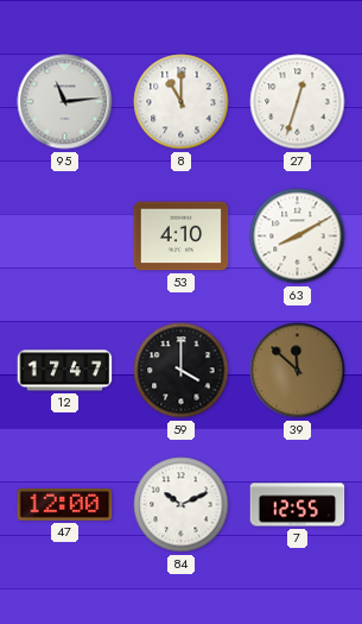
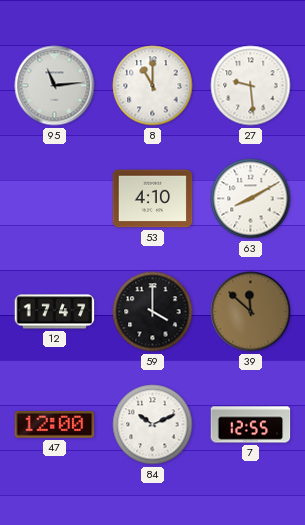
27: 12:33 -> 9:29 (251, 86)
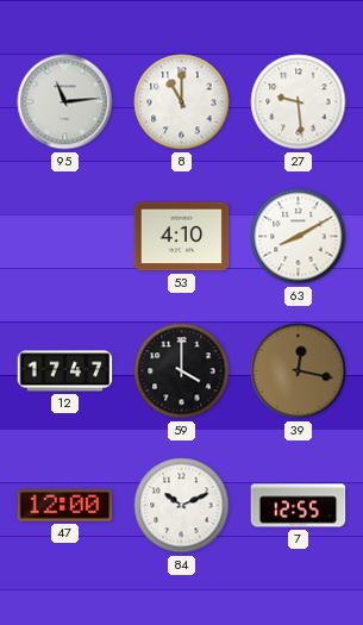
39: 11:52 -> 12:17 (299, 371)
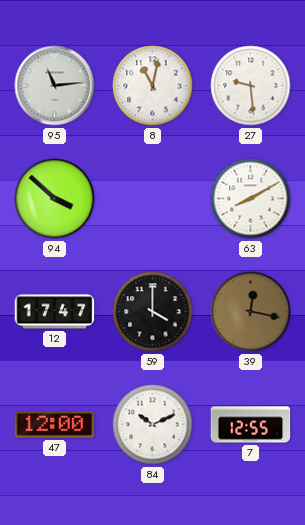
8: 11:00 -> 11:02 (153, 86)
94: none -> 3:52 (55, 199)
53: 4:10 -> none (182, 237)
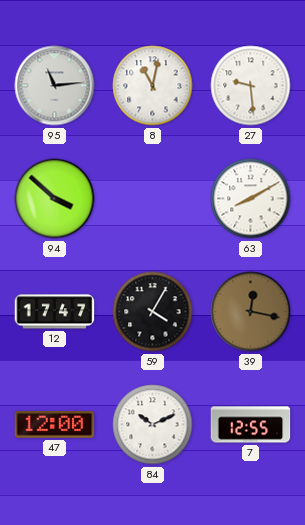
59: 4:00 -> 4:05 (153, 312)
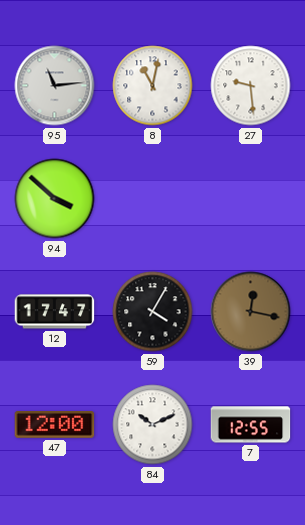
63: 8:10 -> none (251, 199)
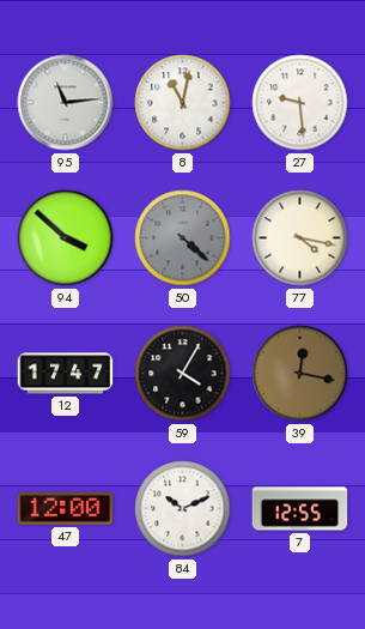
50: none -> 4:22 (183, 238)
77: none -> 4:17 (300, 238)
